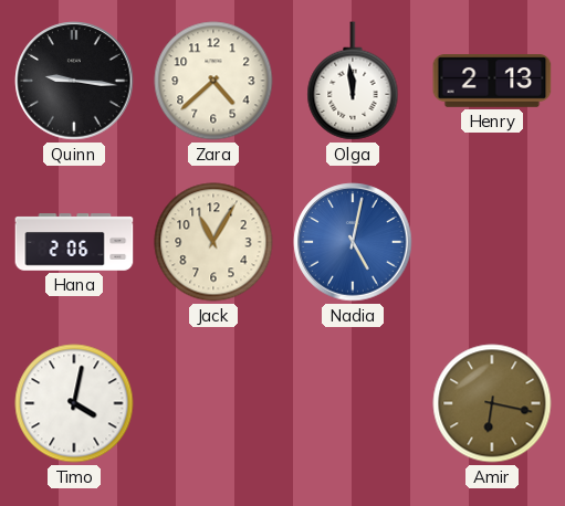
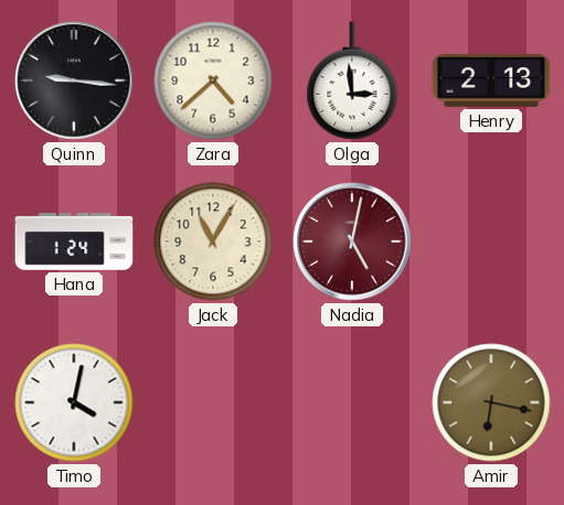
Olga: 11:59 -> 2:59 (352, 80)
Hana: 2:06 -> 1:24 (74, 241)
Nadia dial: blue -> burgundy (352, 241)
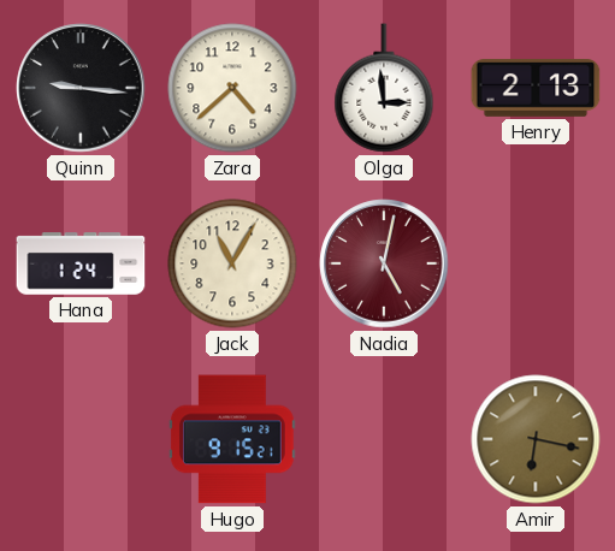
Timo: 4:02 -> none (74, 402)
Hugo: none -> 9:15 (232, 439)
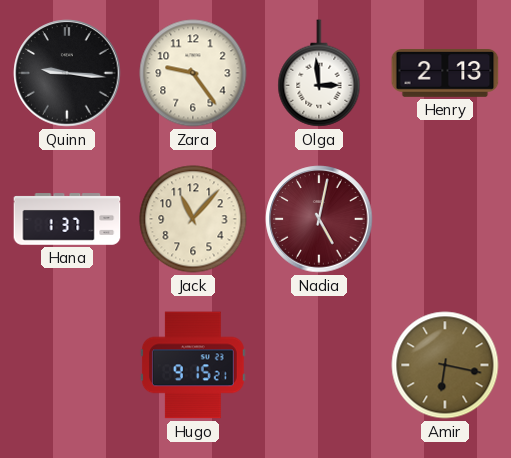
Zara: 4:38 -> 9:24 (193, 73)
Hana: 1:24 -> 1:37 (67, 219)
Jack: 11:05 -> 11:07 (193, 219)
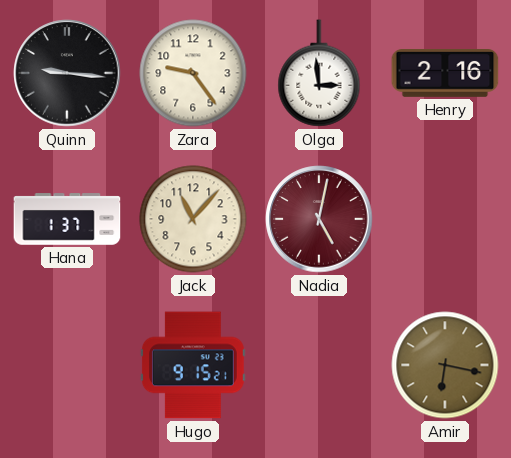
Henry: 2:13 -> 2:16 (445, 74)
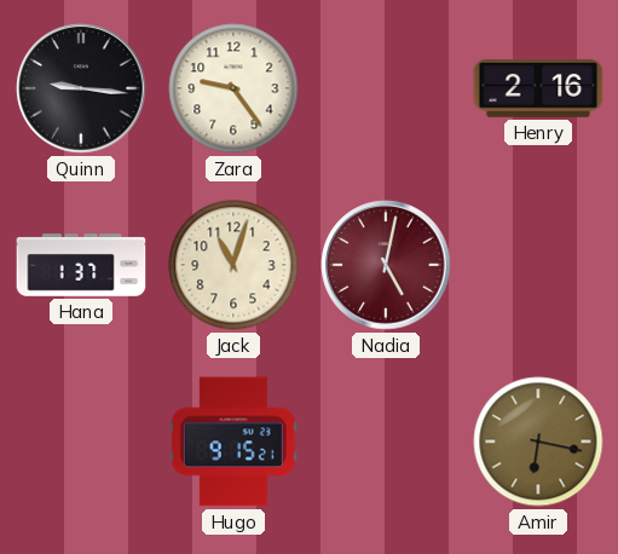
Olga: 2:59 -> none (319, 73)
Jack: 11:07 -> 11:03 (233, 265)
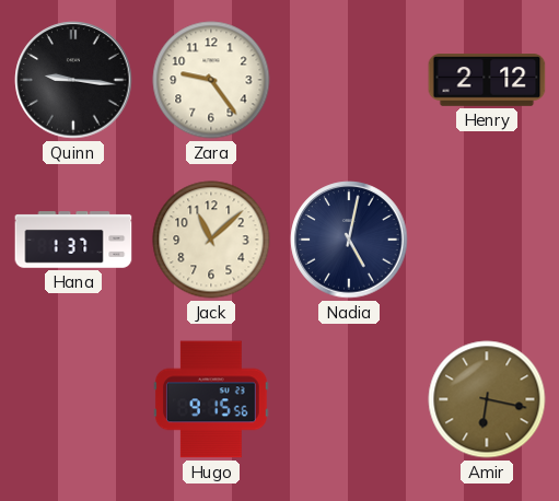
Henry: 2:16 -> 2:12 (487, 81)
Jack: 11:03 -> 11:08 (211, 240)
Nadia dial: burgundy -> navy (349, 240)
Hugo: 9:15:21 -> 9:15:56 (211, 399)
